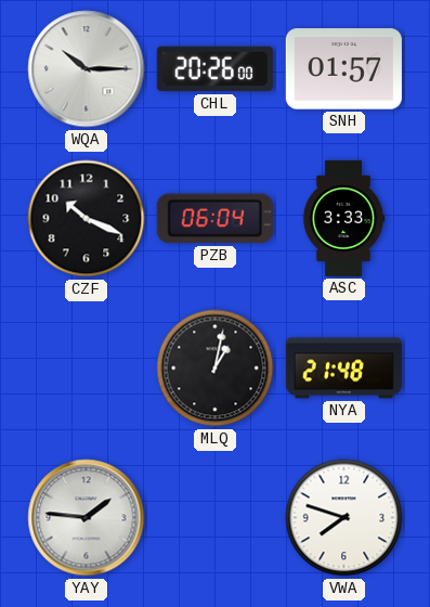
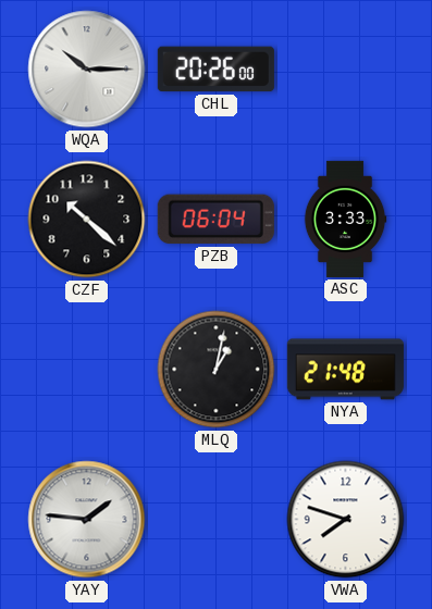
SNH: 01:57 -> none (343, 69)
CZF: 10:19 -> 10:22 (87, 220)
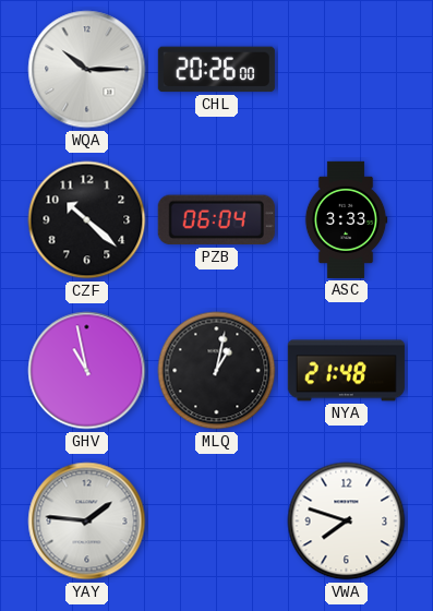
GHV: none -> 10:58 (87, 371)
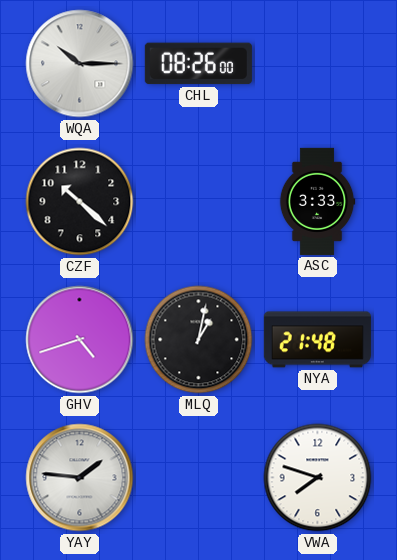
CHL: 20:26 -> 08:26 (198, 64)
PZB: 06:04 -> none (216, 220)
GHV: 10:58 -> 4:42 (80, 340)
